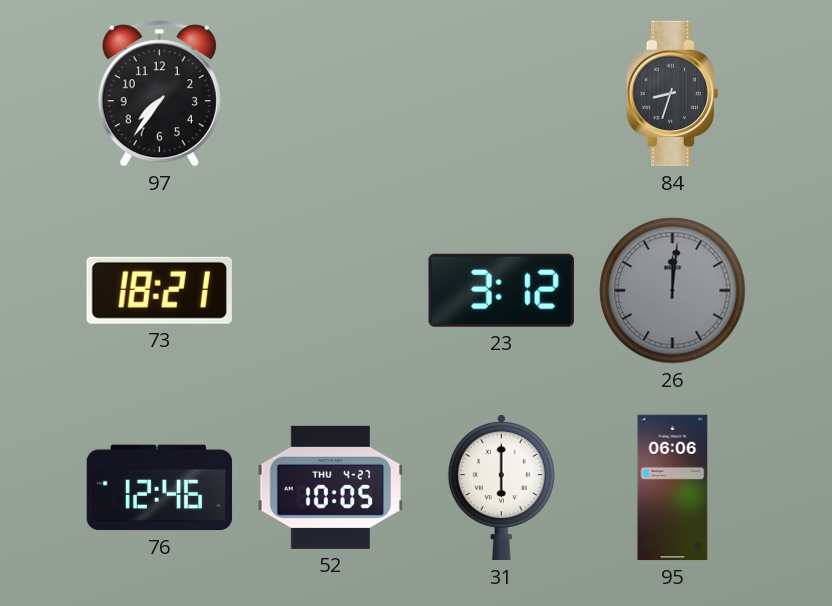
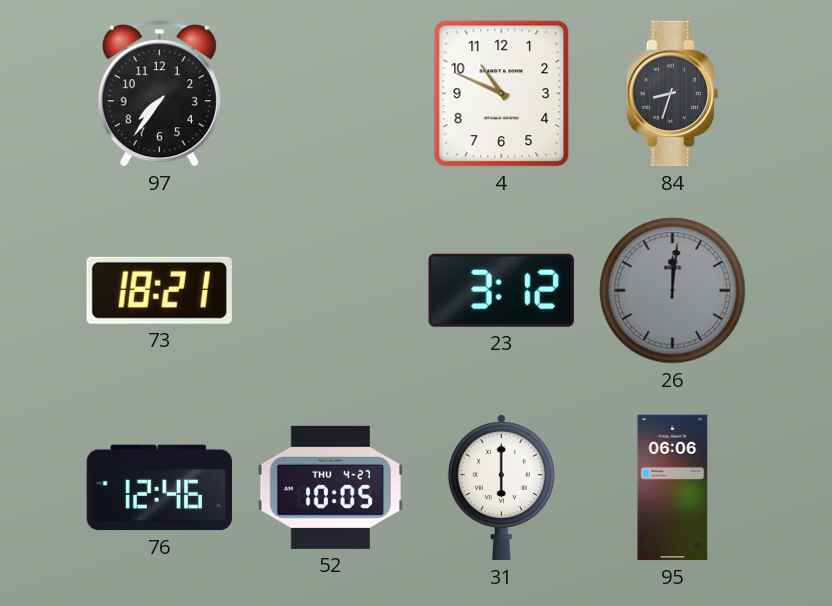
4: none -> 10:49 (502, 94)
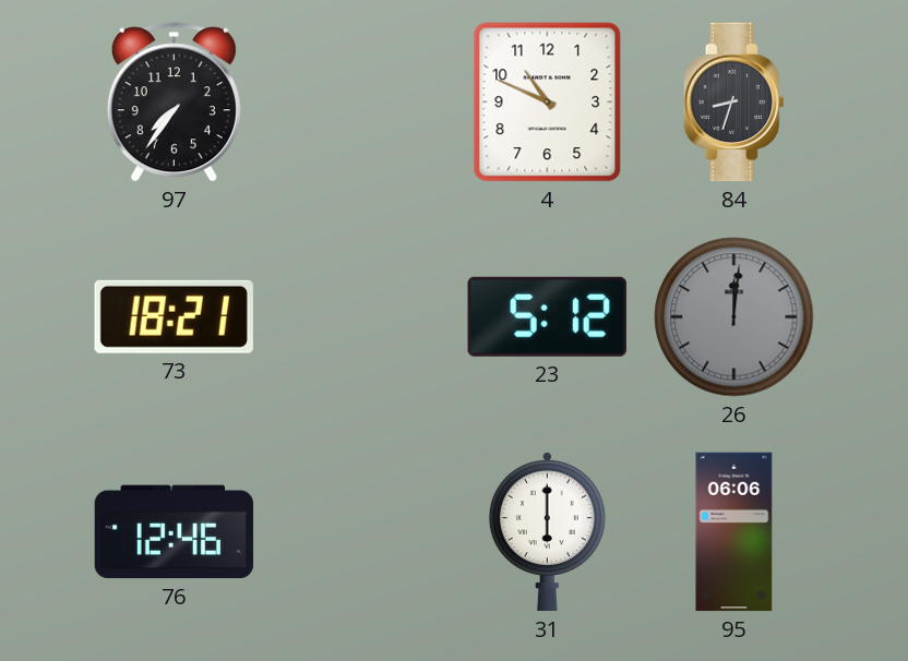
23: 3:12 -> 5:12 (547, 316)
52: 10:05 -> none (330, 487)
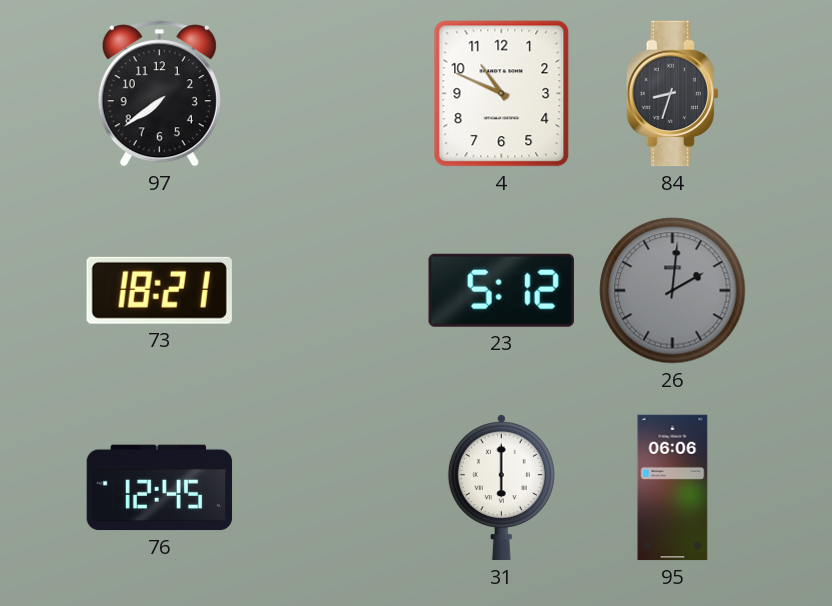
97: 7:36 -> 7:39 (159, 94)
26: 12:01 -> 2:01 (673, 291)
76: 12:46 -> 12:45 (160, 488)
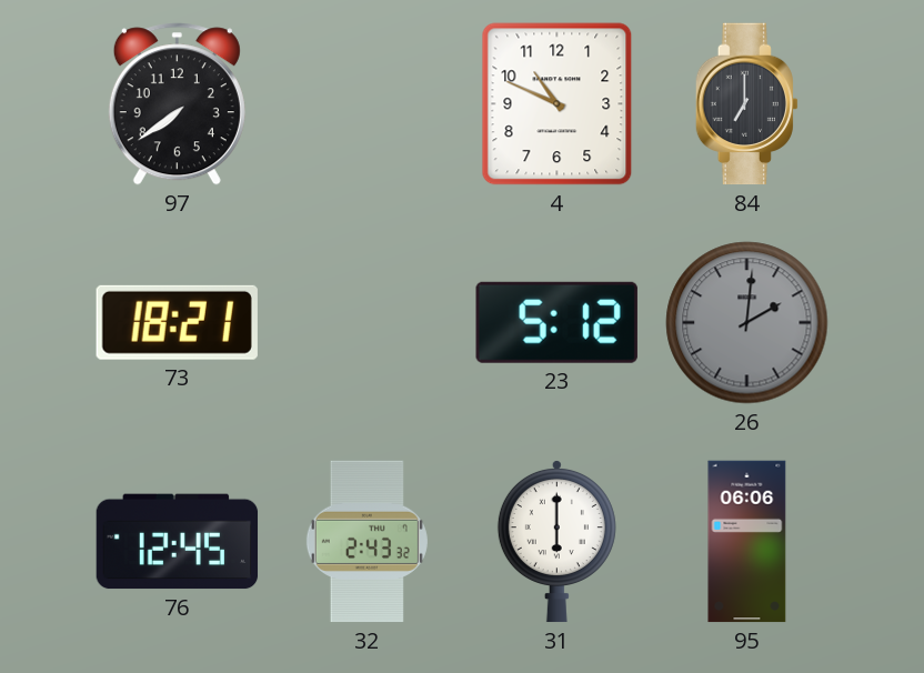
84: 8:33 -> 7:00 (746, 104)
32: none -> 2:43 (366, 542)
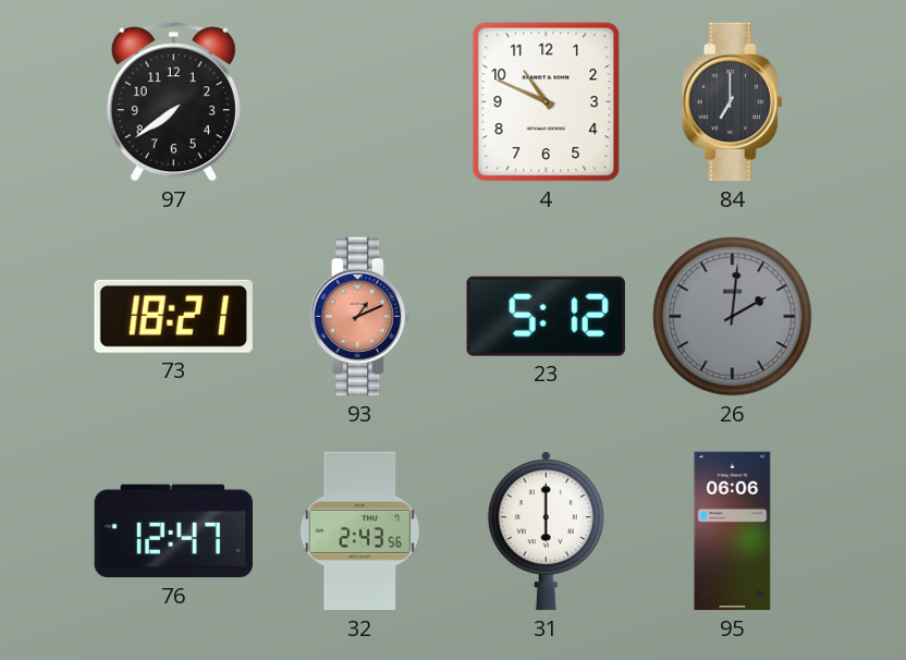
93: none -> 1:11 (359, 317)
76: 12:45 -> 12:47 (174, 531)
32: 2:43:32 -> 2:43:56 (359, 531)
